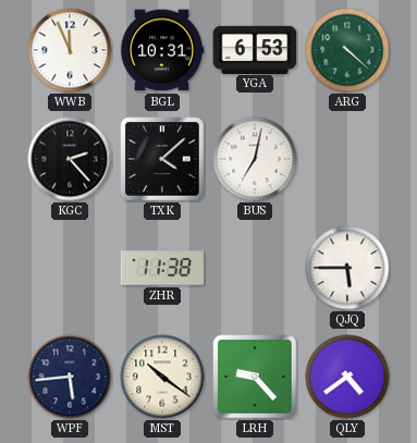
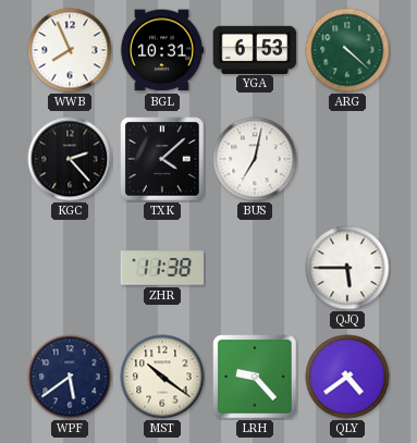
WWB: 11:56 -> 7:56 (70, 50)
WPF: 5:44 -> 5:39 (70, 377)
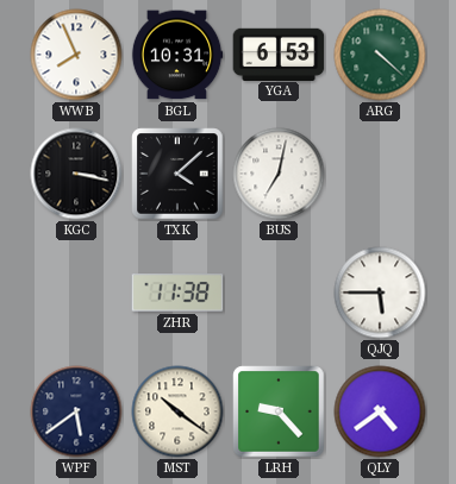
KGC: 2:23 -> 3:17 (76, 174)
